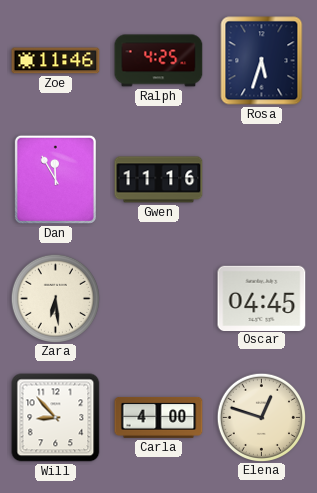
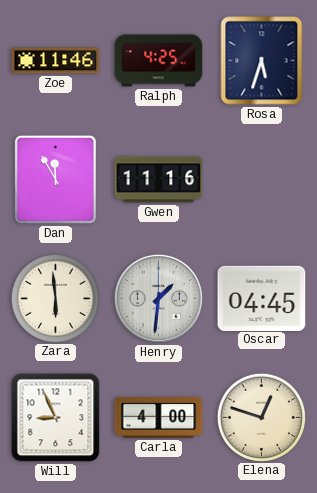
Zara: 6:29 -> 5:59 (55, 298)
Henry: none -> 1:31 (158, 298)
Will: 8:53 -> 8:56 (56, 418)
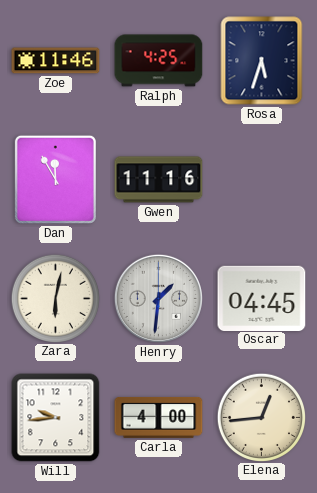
Zara: 5:59 -> 6:02 (55, 298)
Will: 8:56 -> 9:44 (56, 418)
Elena: 12:48 -> 12:44 (261, 417)
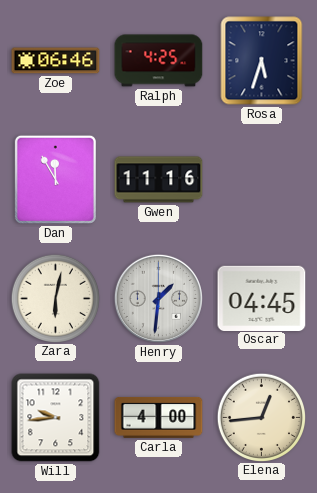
Zoe: 11:46 -> 06:46 (56, 61)
